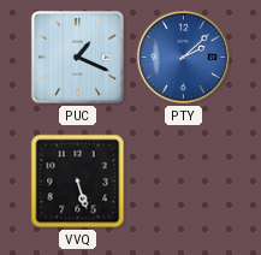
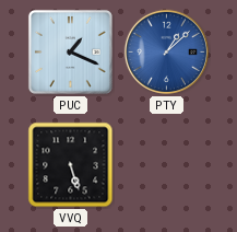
PTY: 2:08 -> 1:08 (166, 51)
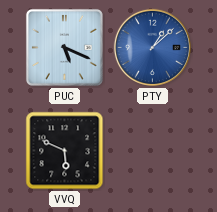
PUC: 1:19 -> 5:19 (64, 47)
VVQ: 5:27 -> 5:49 (65, 151)
